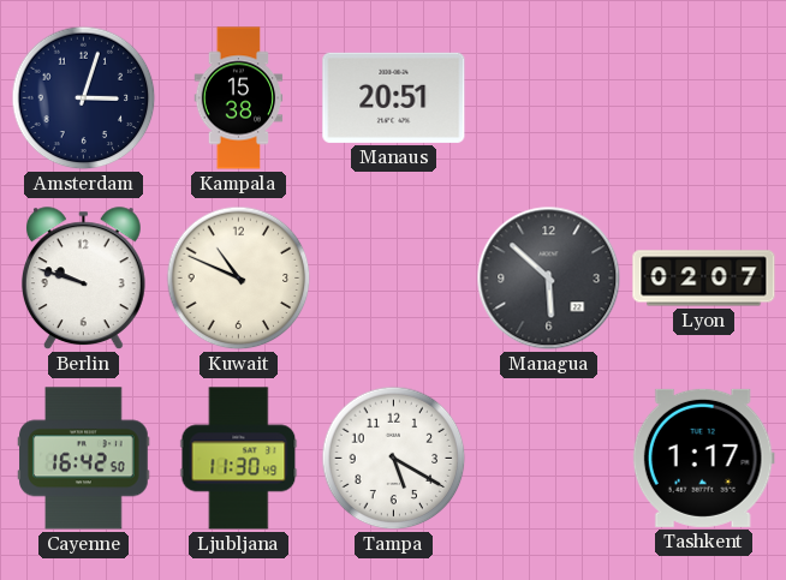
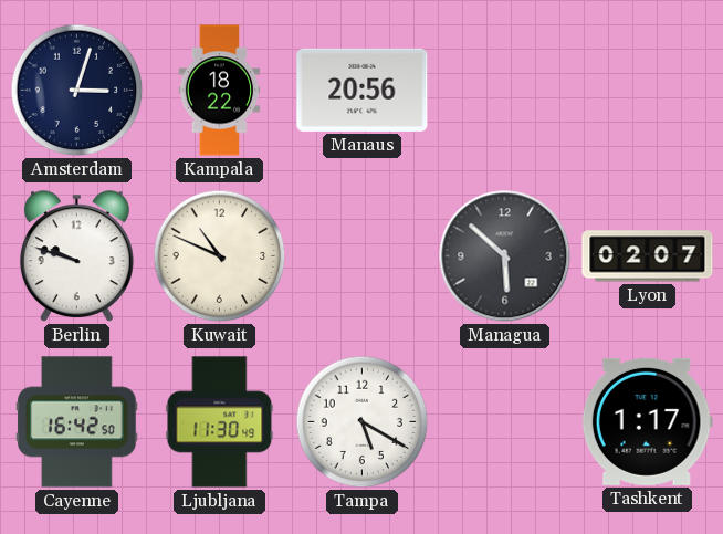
Kampala: 15:38 -> 18:22 (220, 91)
Manaus: 20:51 -> 20:56 (363, 90)
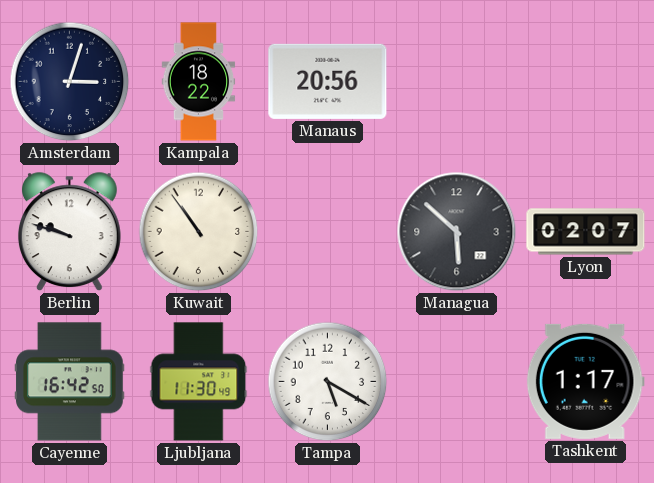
Kuwait: 10:49 -> 10:54 (199, 232)
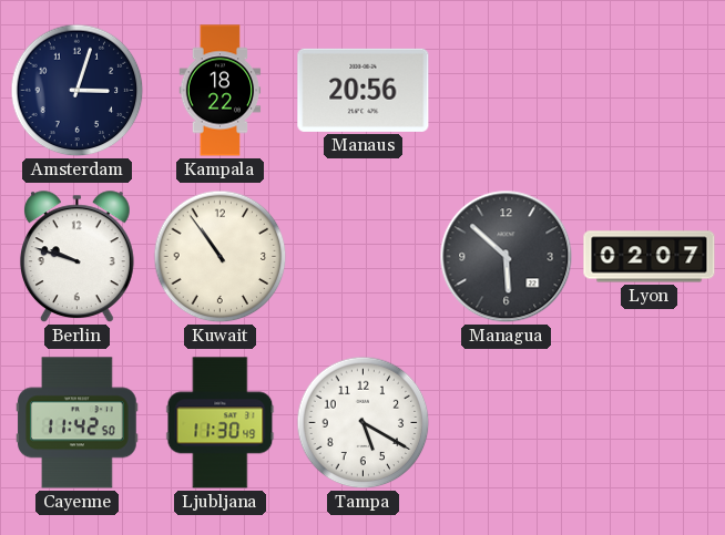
Cayenne: 16:42 -> 11:42 (78, 423)
Tashkent: 1:17 -> none (585, 381)
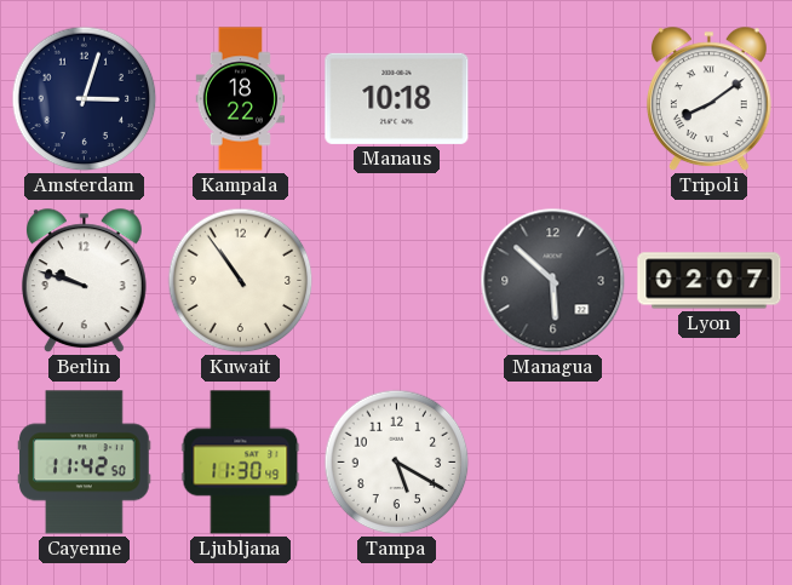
Manaus: 20:56 -> 10:18 (397, 98)
Tripoli: none -> 8:09 (708, 99)
